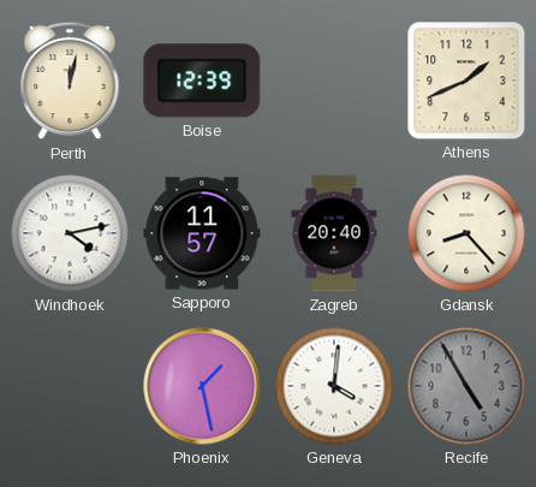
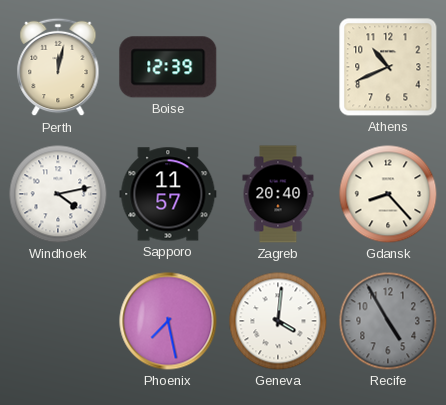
Athens: 1:41 -> 10:41 (388, 67)
Phoenix: 1:28 -> 7:28 (168, 321)
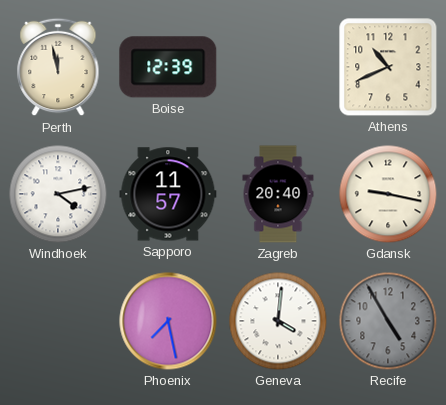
Perth: 12:02 -> 11:58 (58, 67)
Gdansk: 8:23 -> 9:17 (388, 194)
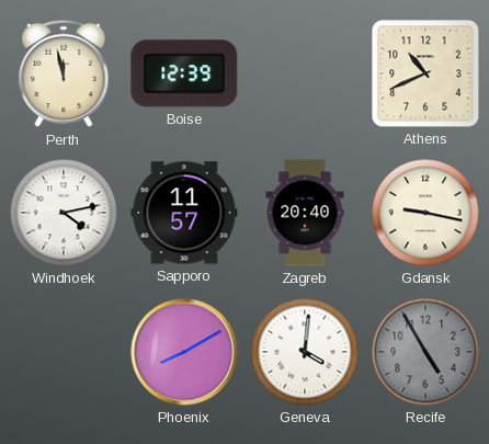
Phoenix: 7:28 -> 8:10 (184, 352)
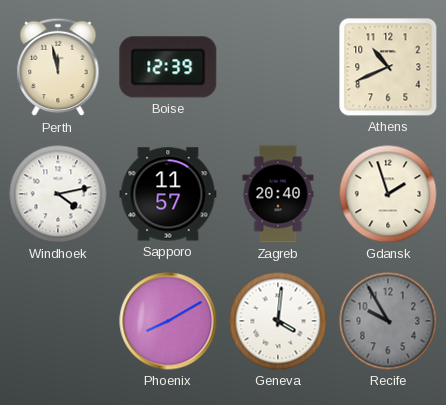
Gdansk: 9:17 -> 1:57 (388, 194)
Recife: 4:55 -> 9:55 (388, 321)
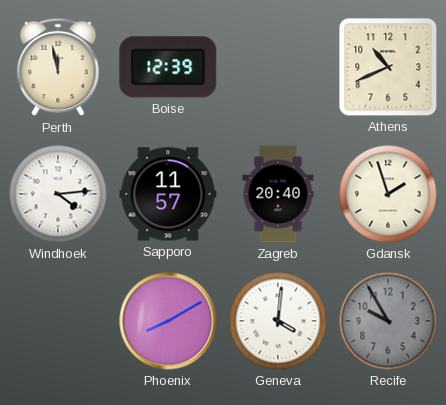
Windhoek: 4:13 -> 4:14 (58, 194)
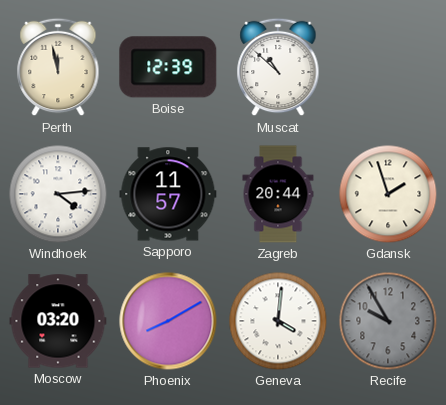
Muscat: none -> 10:52 (278, 67)
Athens: 10:41 -> none (388, 67)
Zagreb: 20:40 -> 20:44 (278, 194)
Moscow: none -> 03:20 (58, 321)
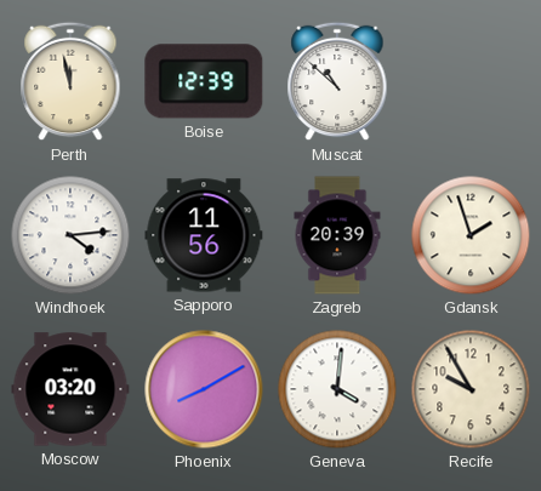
Sapporo: 11:57 -> 11:56 (204, 235)
Zagreb: 20:44 -> 20:39 (337, 235)
Recife dial: grey -> cream (471, 389)
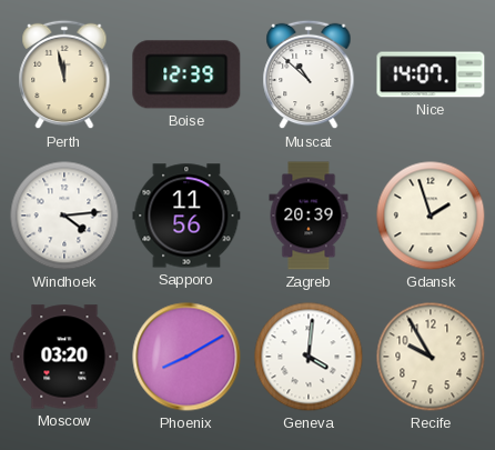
Nice: none -> 14:07 (431, 74)
